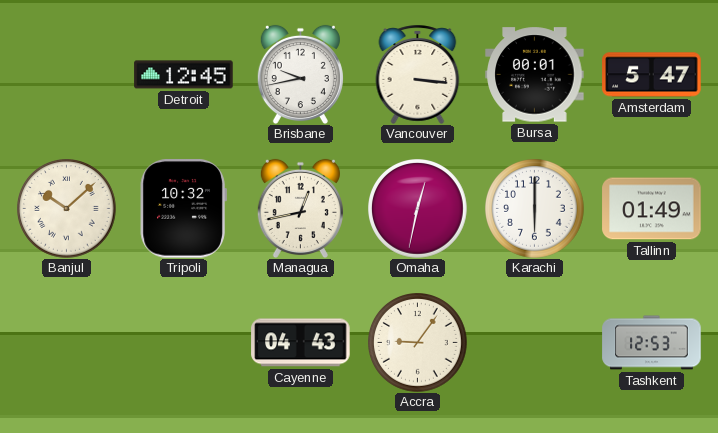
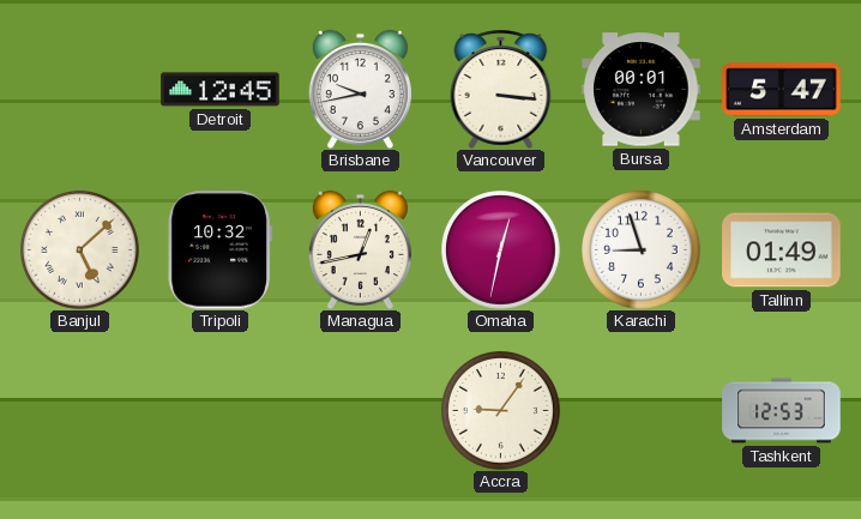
Banjul: 10:08 -> 5:08 (80, 251)
Karachi: 6:00 -> 8:57 (642, 251)
Cayenne: 04:43 -> none (301, 343)
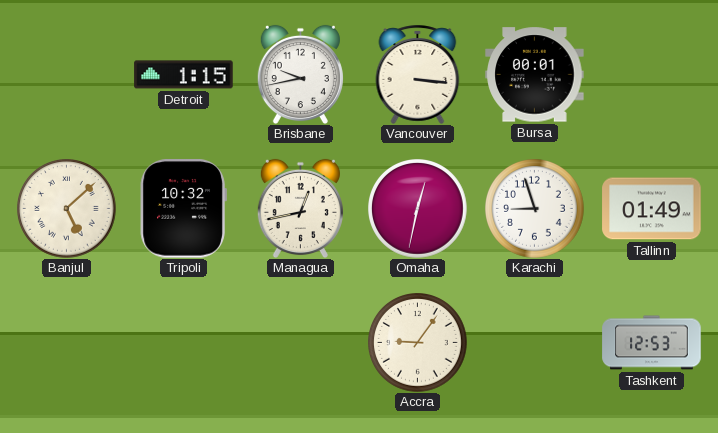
Detroit: 12:45 -> 1:15 (184, 75)
Amsterdam: 5:47 -> none (782, 90)
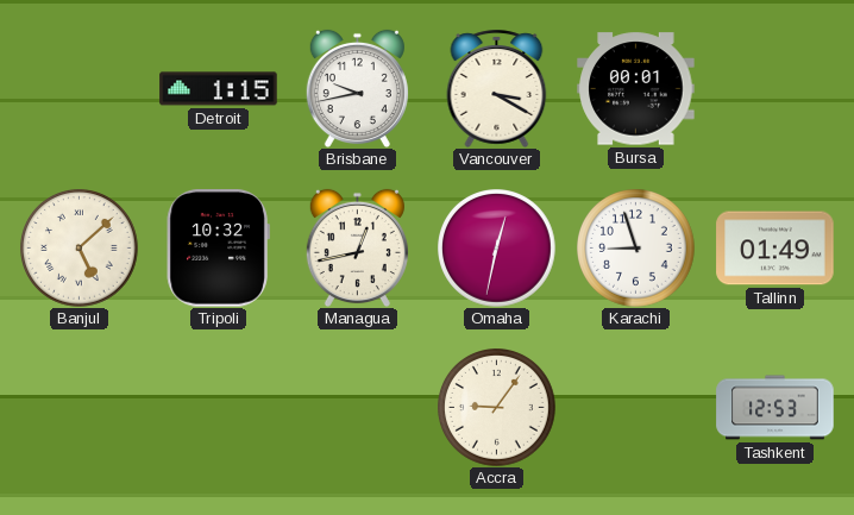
Vancouver: 3:16 -> 3:20 (497, 88)
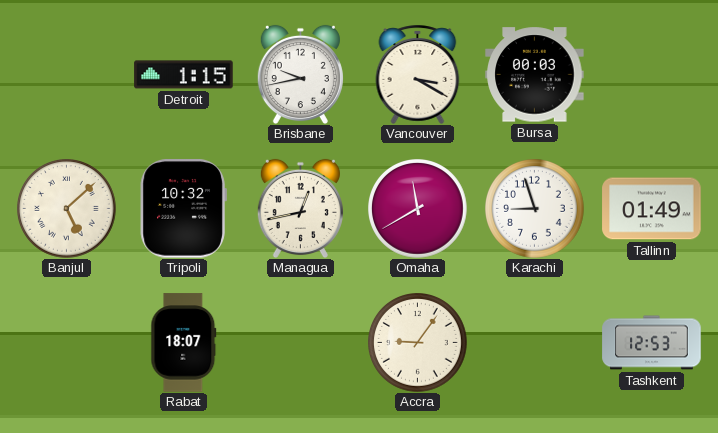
Bursa: 00:01 -> 00:03 (535, 75)
Omaha: 12:32 -> 11:40 (418, 209)
Rabat: none -> 18:07 (184, 343)
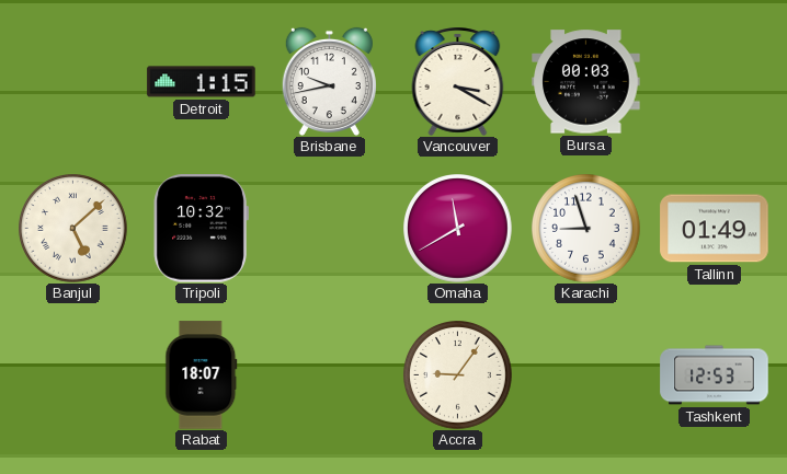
Managua: 12:43 -> none (300, 208)
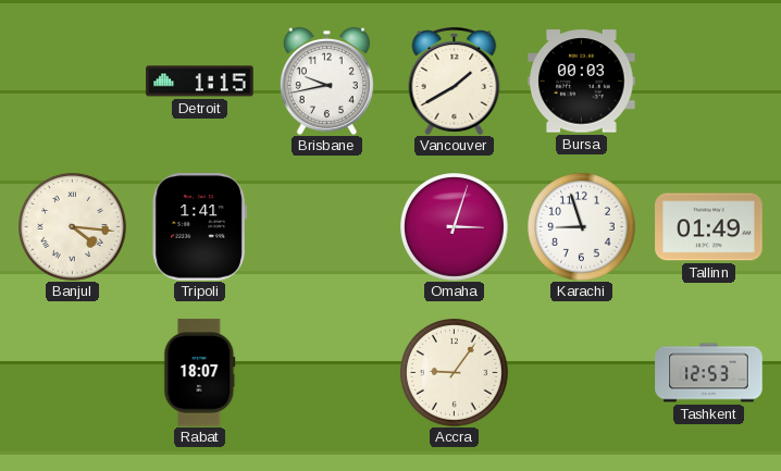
Vancouver: 3:20 -> 1:40 (455, 80)
Banjul: 5:08 -> 4:16 (73, 227)
Tripoli: 10:32 -> 1:41 (199, 227)
Omaha: 11:40 -> 3:03 (455, 227)
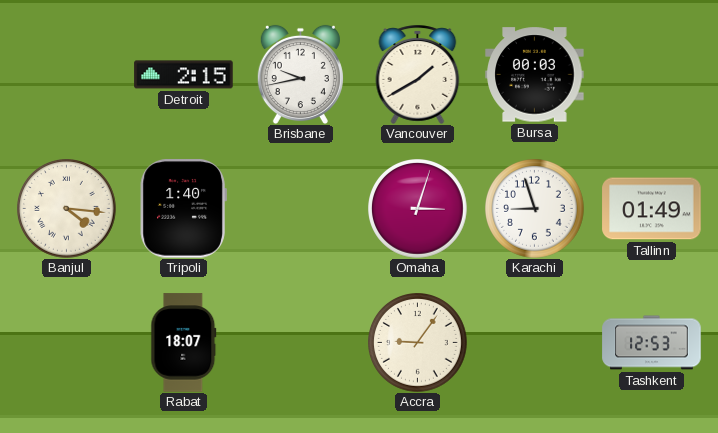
Detroit: 1:15 -> 2:15 (184, 75)
Tripoli: 1:41 -> 1:40 (183, 209)
